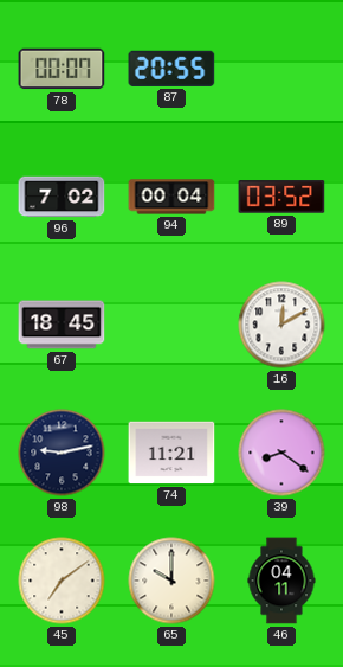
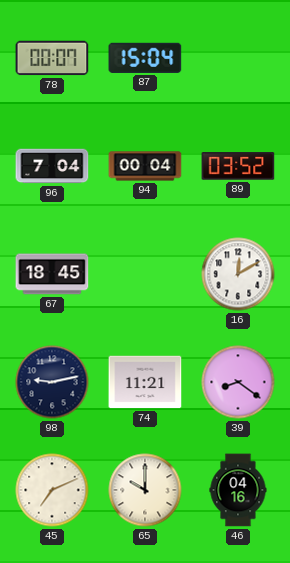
87: 20:55 -> 15:04 (145, 58)
96: 7:02 -> 7:04 (52, 166)
45: 7:09 -> 7:11 (52, 490)
46: 04:11 -> 04:16 (238, 490)
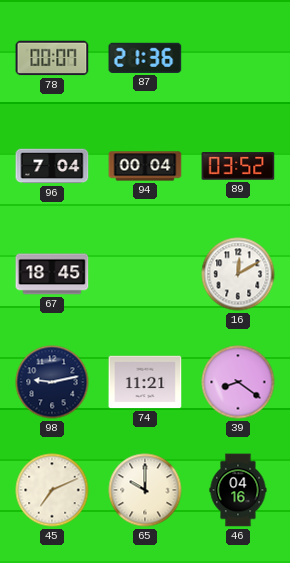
87: 15:04 -> 21:36 (145, 58)
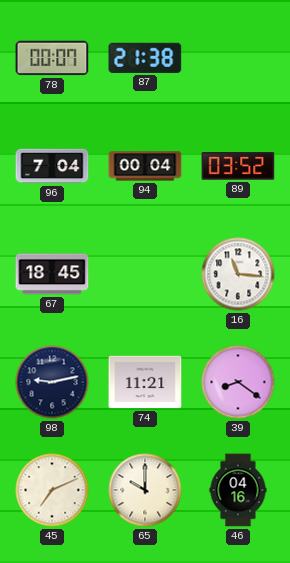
87: 21:36 -> 21:38 (145, 58)
16: 12:10 -> 11:16 (238, 274)
